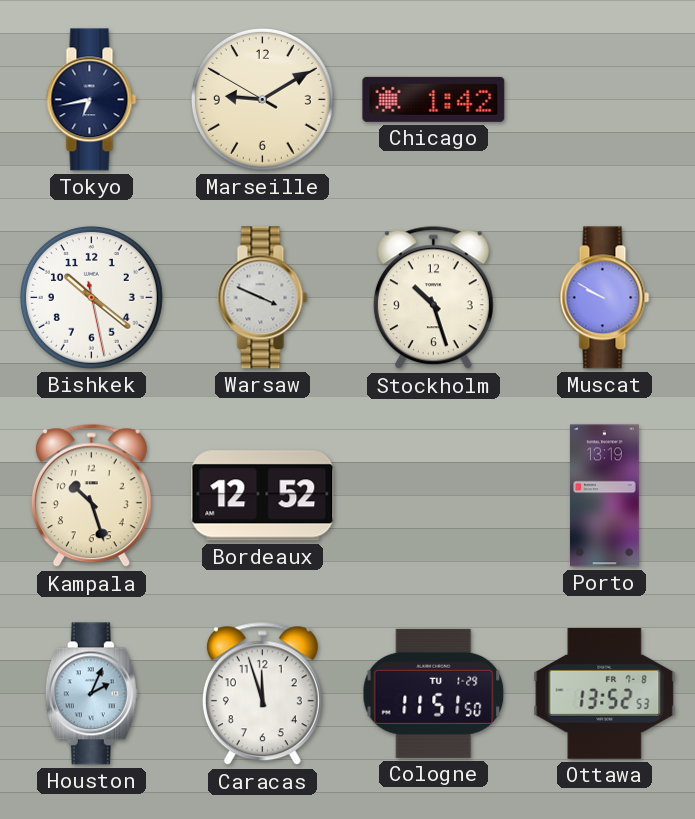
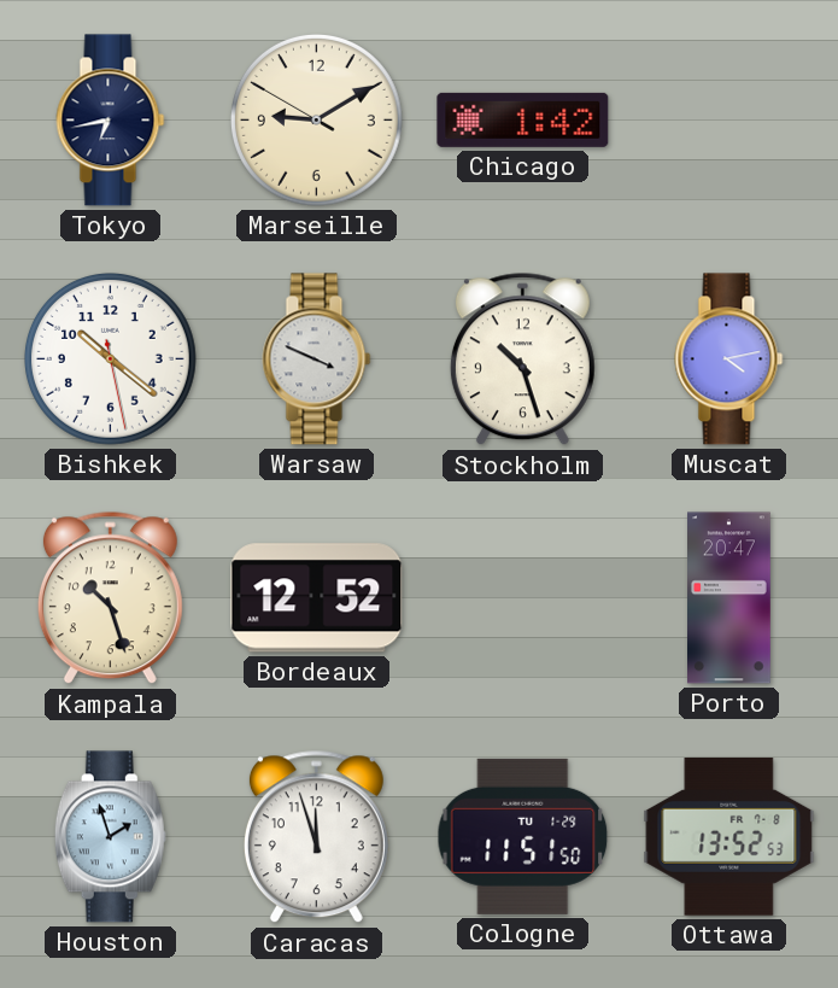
Muscat: 9:50 -> 4:13 (729, 359)
Porto: 13:19 -> 20:47 (729, 598)
Houston: 2:04 -> 1:57 (110, 837)
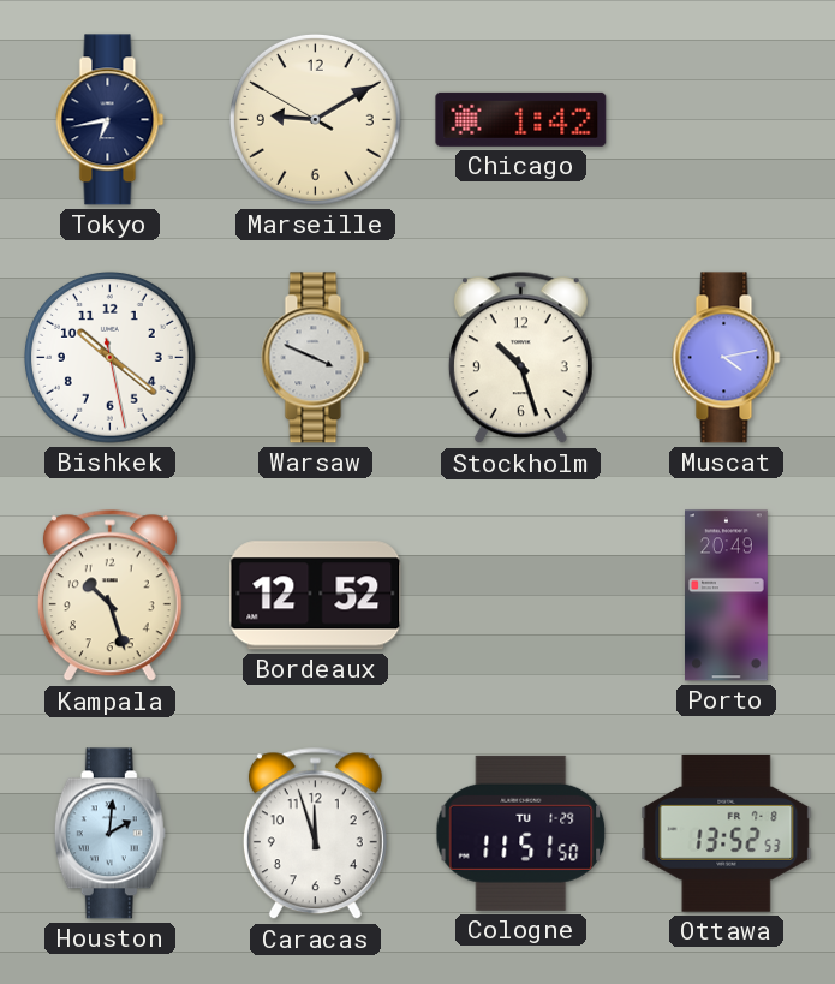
Porto: 20:47 -> 20:49 (727, 596)
Houston: 1:57 -> 2:01 (109, 834)
